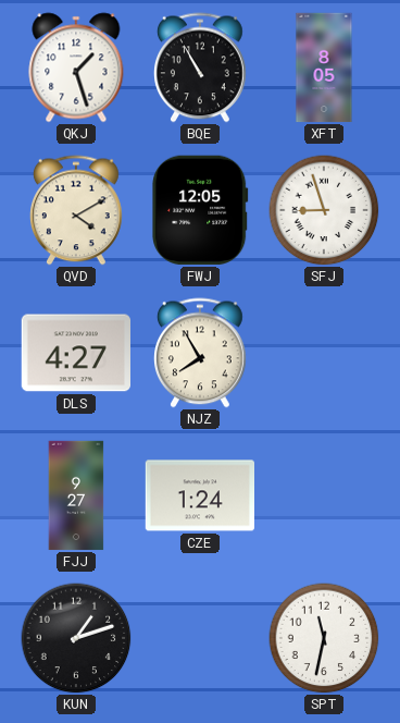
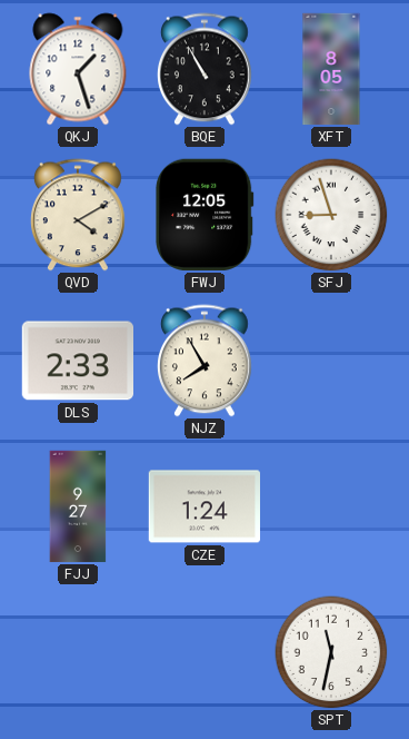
DLS: 4:27 -> 2:33 (77, 361)
KUN: 1:12 -> none (76, 638)
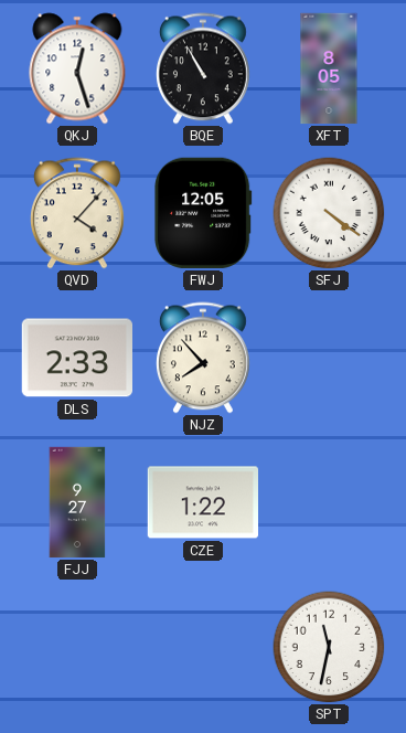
QKJ: 1:27 -> 12:27 (77, 68)
QVD: 4:10 -> 4:07 (78, 213)
SFJ: 8:57 -> 4:21 (329, 213)
NJZ: 7:55 -> 7:53 (204, 358)
CZE: 1:24 -> 1:22 (202, 502)
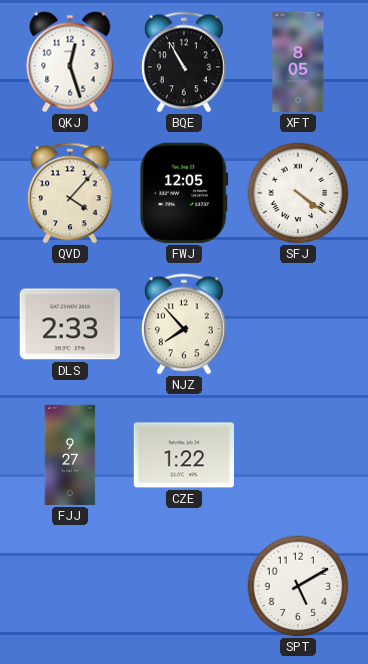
SPT: 11:32 -> 5:10 (298, 586)
